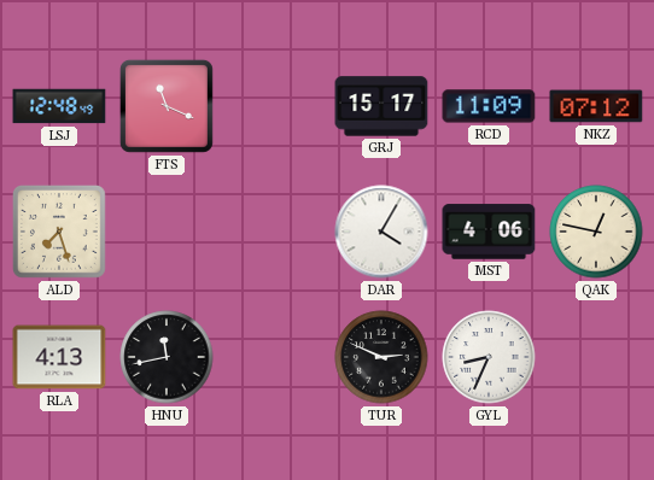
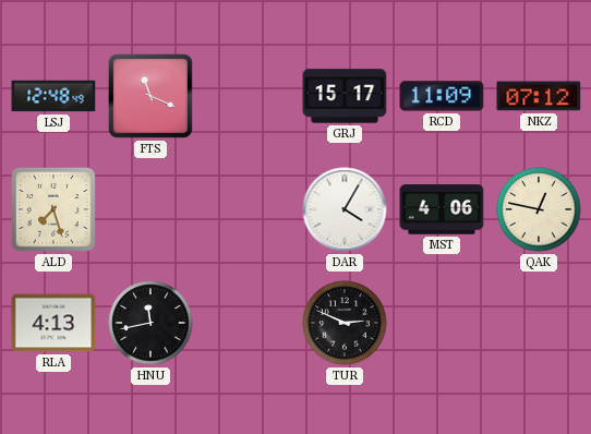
GYL: 8:34 -> none (489, 357)
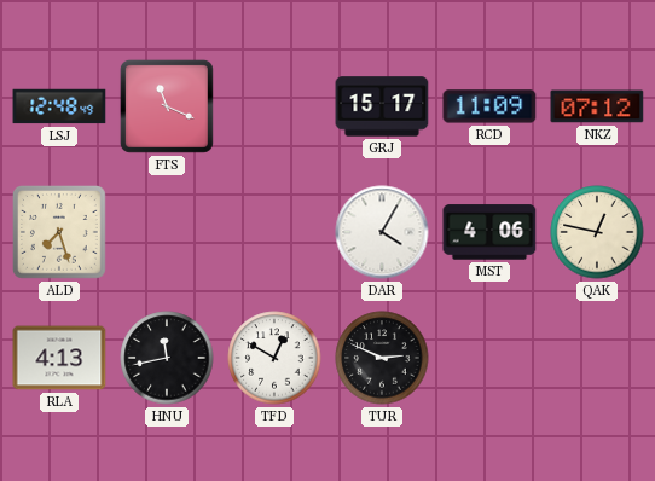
TFD: none -> 12:50 (274, 358)
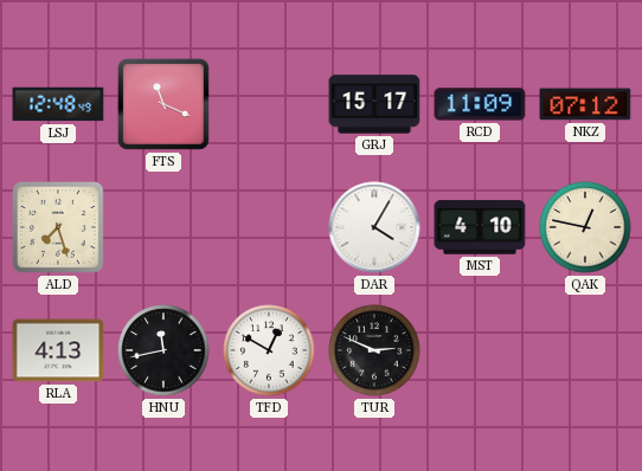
MST: 4:06 -> 4:10 (480, 227)
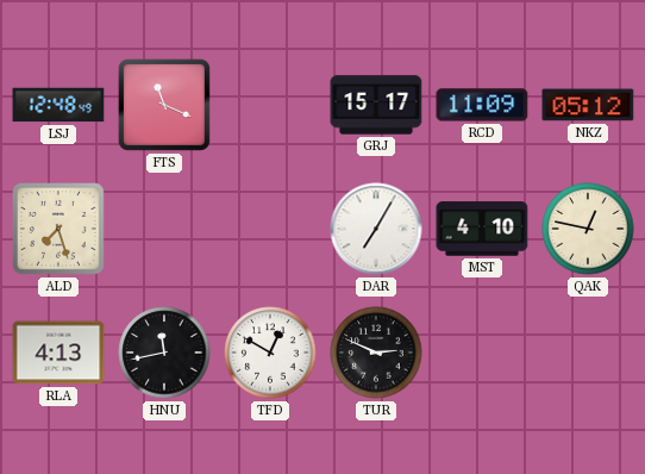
NKZ: 07:12 -> 05:12 (588, 105)
DAR: 4:05 -> 7:05 (376, 229)
